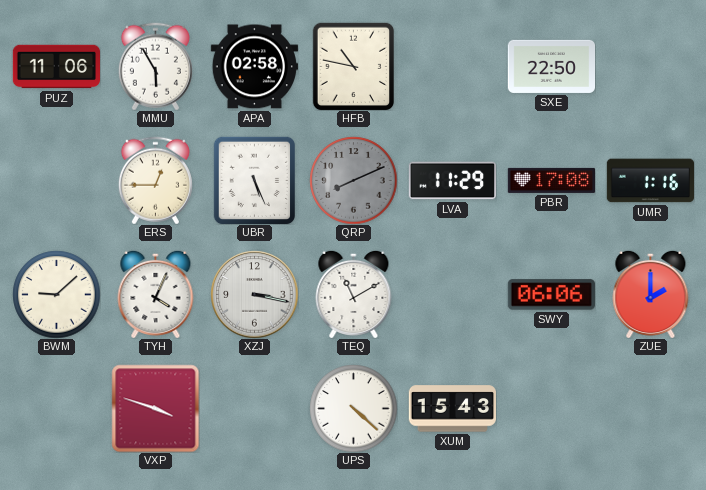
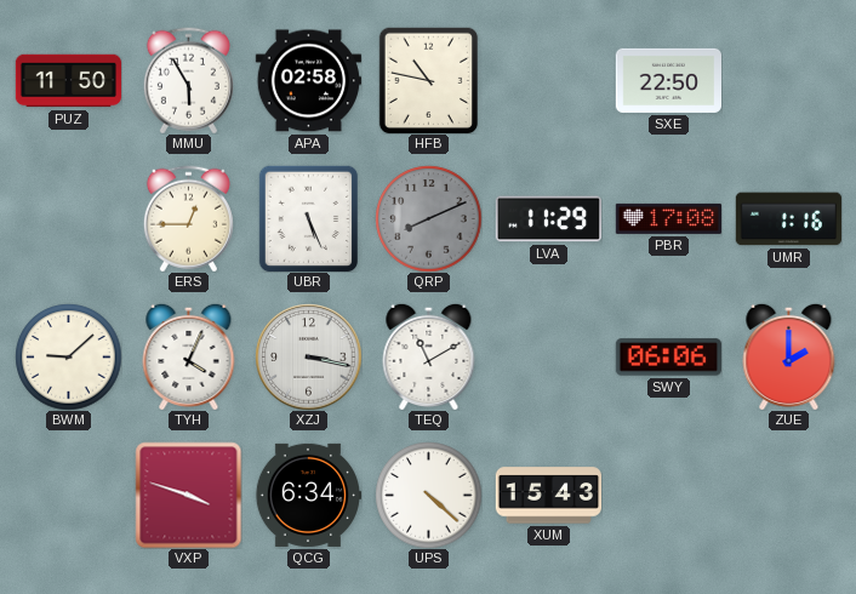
PUZ: 11:06 -> 11:50 (68, 81)
QCG: none -> 6:34 (308, 495)
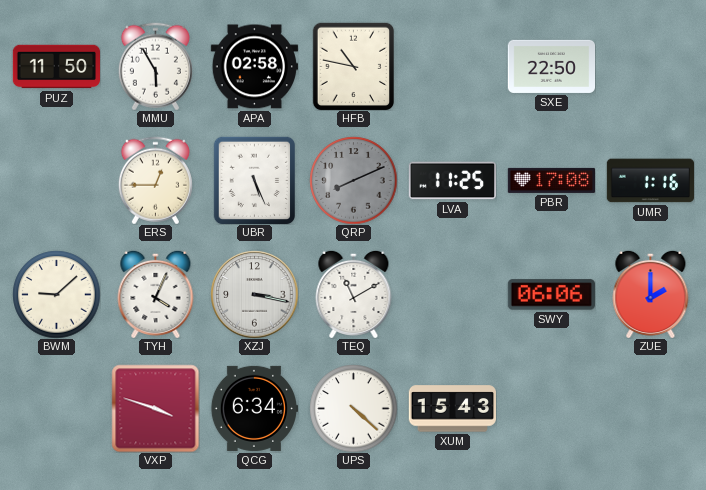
LVA: 11:29 -> 11:25 (452, 181)
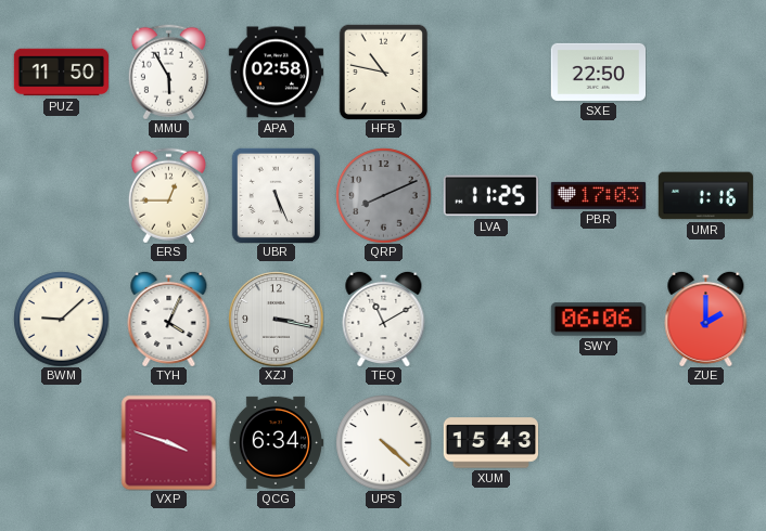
PBR: 17:08 -> 17:03 (598, 195)
